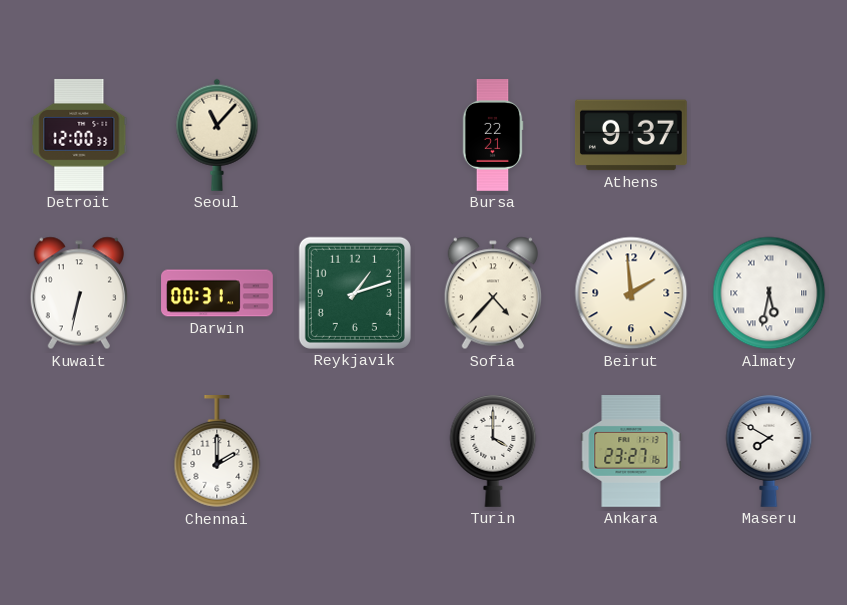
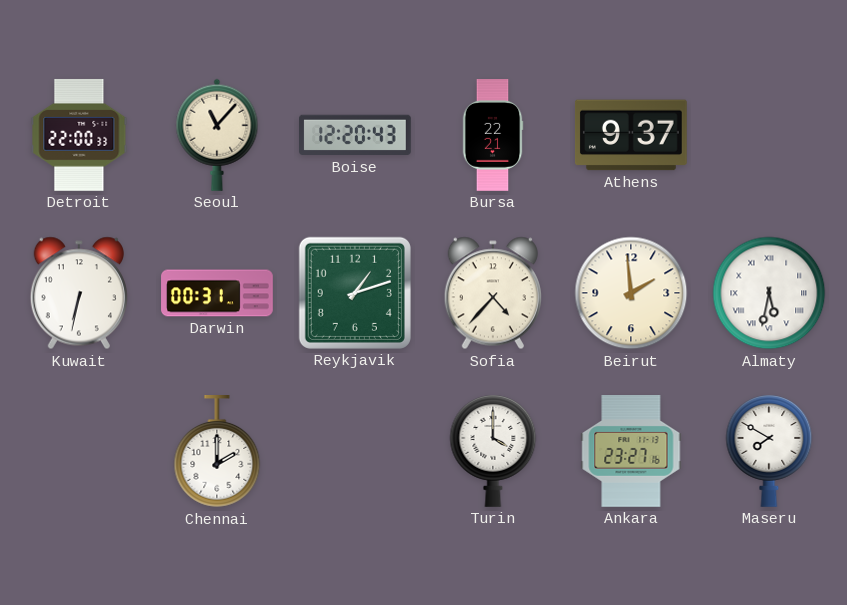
Detroit: 12:00 -> 22:00 (79, 135)
Boise: none -> 12:20 (356, 135)
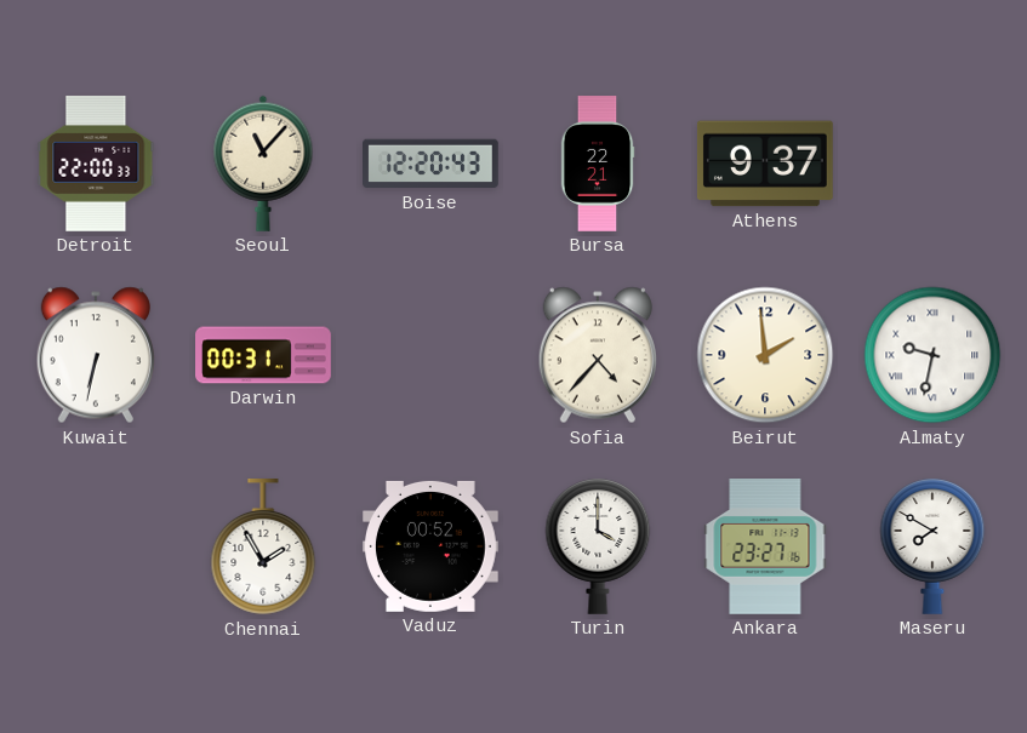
Reykjavik: 1:12 -> none (355, 293)
Almaty: 5:32 -> 9:32 (932, 355)
Chennai: 2:00 -> 1:55 (263, 548)
Vaduz: none -> 00:52 (432, 546)
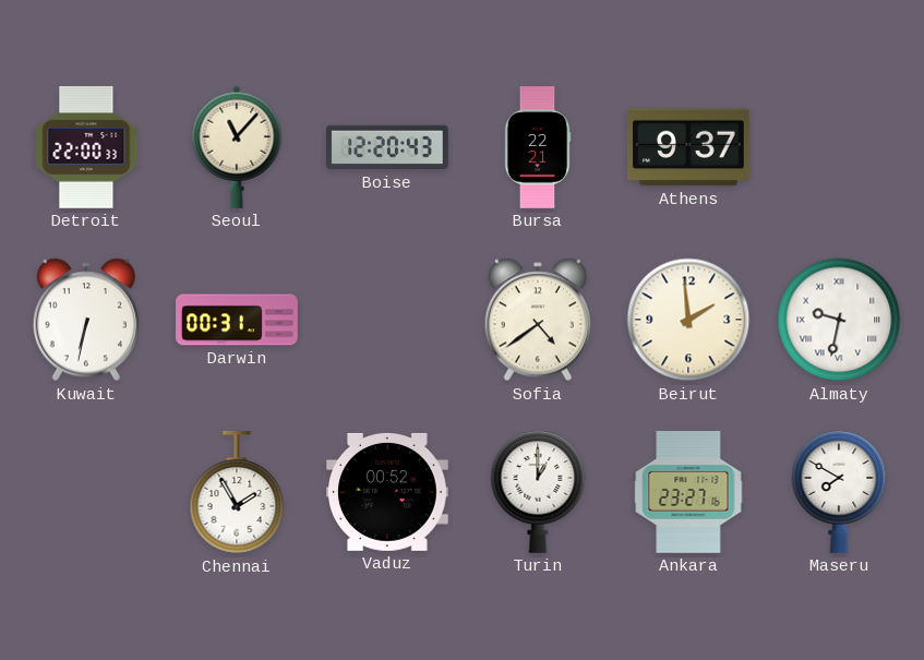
Sofia: 4:37 -> 4:39 (538, 320)
Turin: 4:00 -> 1:00 (538, 492)
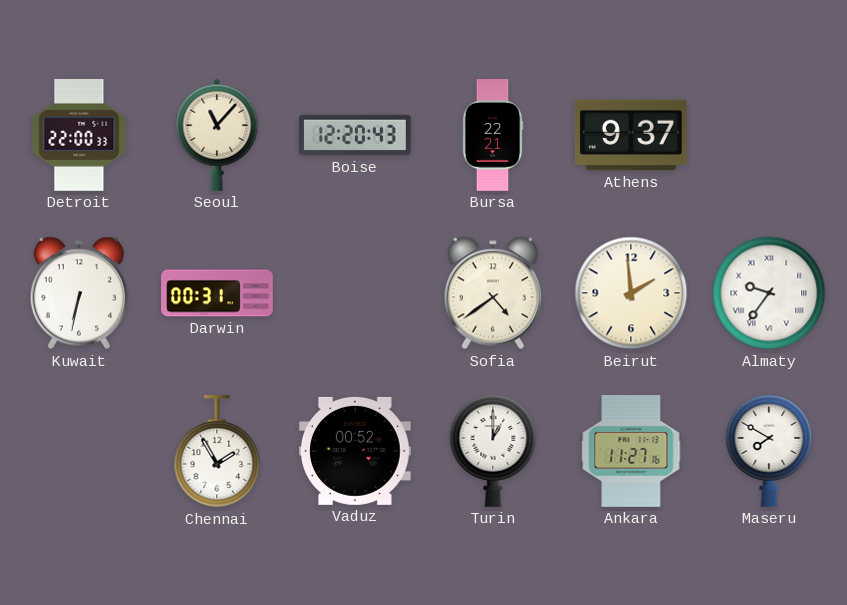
Almaty: 9:32 -> 9:36 (769, 293)
Ankara: 23:27 -> 11:27 (631, 452)
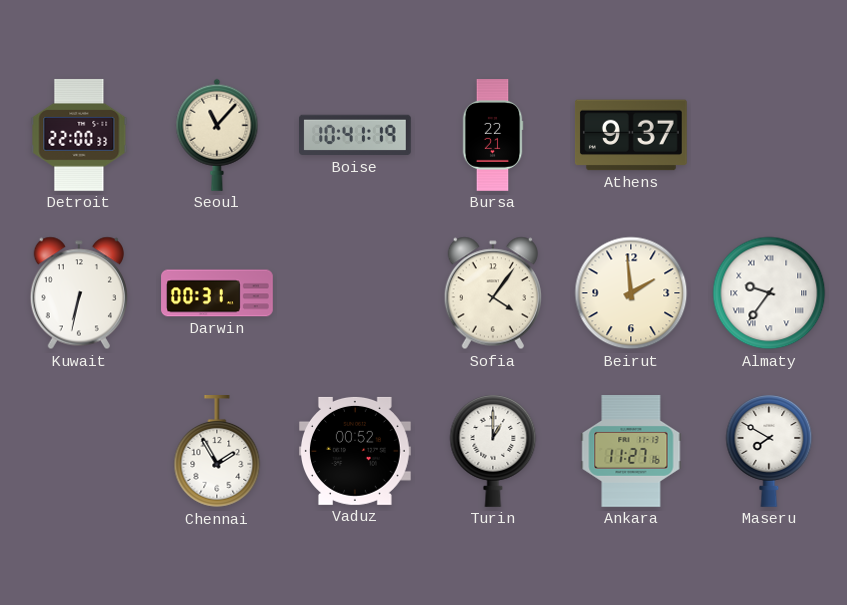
Boise: 12:20 -> 10:41 (356, 135)
Sofia: 4:39 -> 4:06 (493, 293)
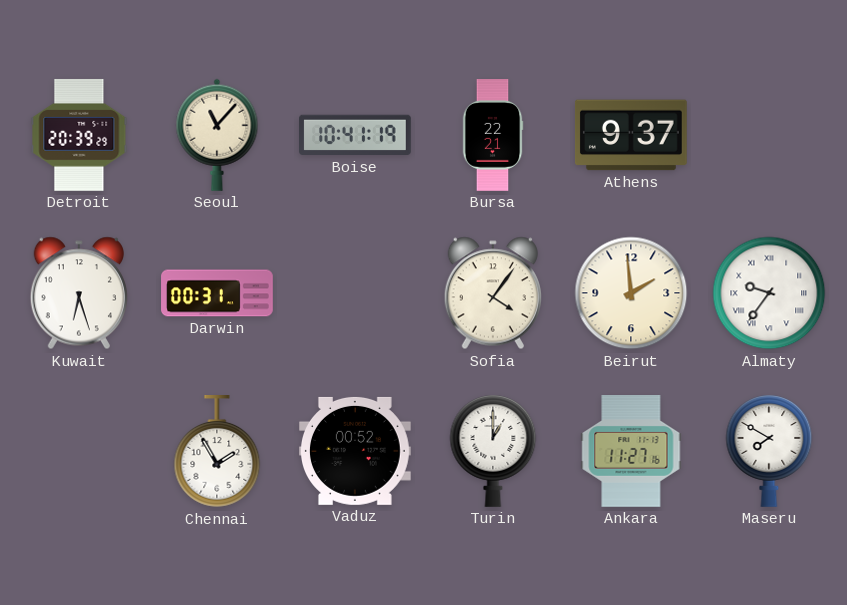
Detroit: 22:00 -> 20:39 (79, 135)
Kuwait: 6:32 -> 6:27 (79, 293)
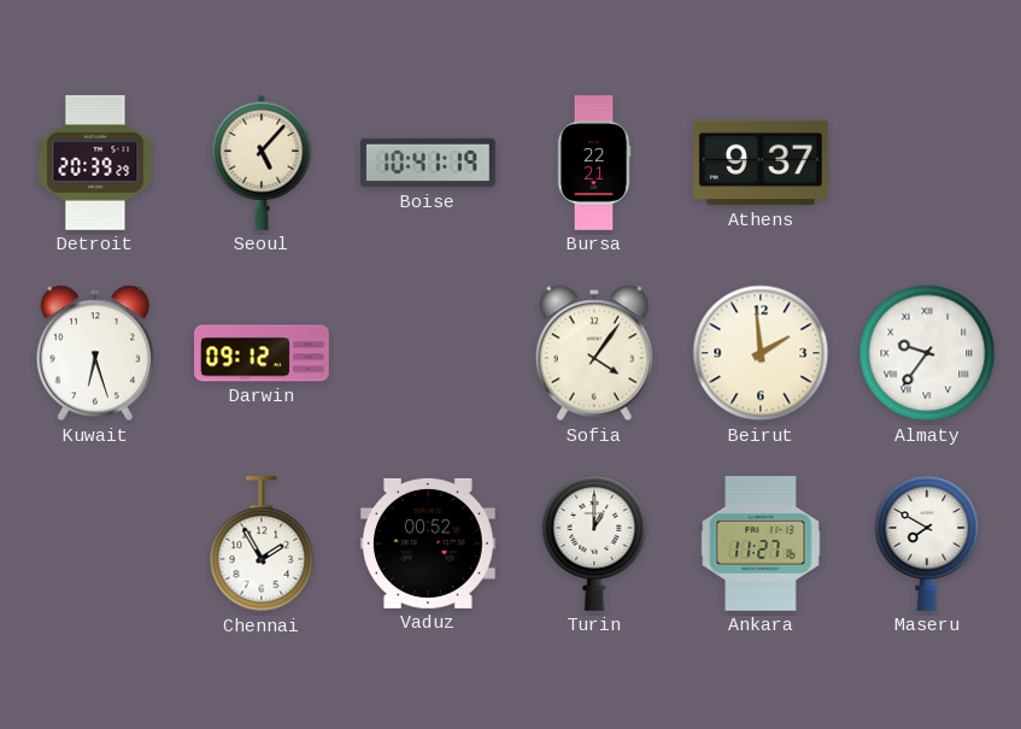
Seoul: 11:07 -> 5:07 (262, 163)
Darwin: 00:31 -> 09:12 (262, 353)
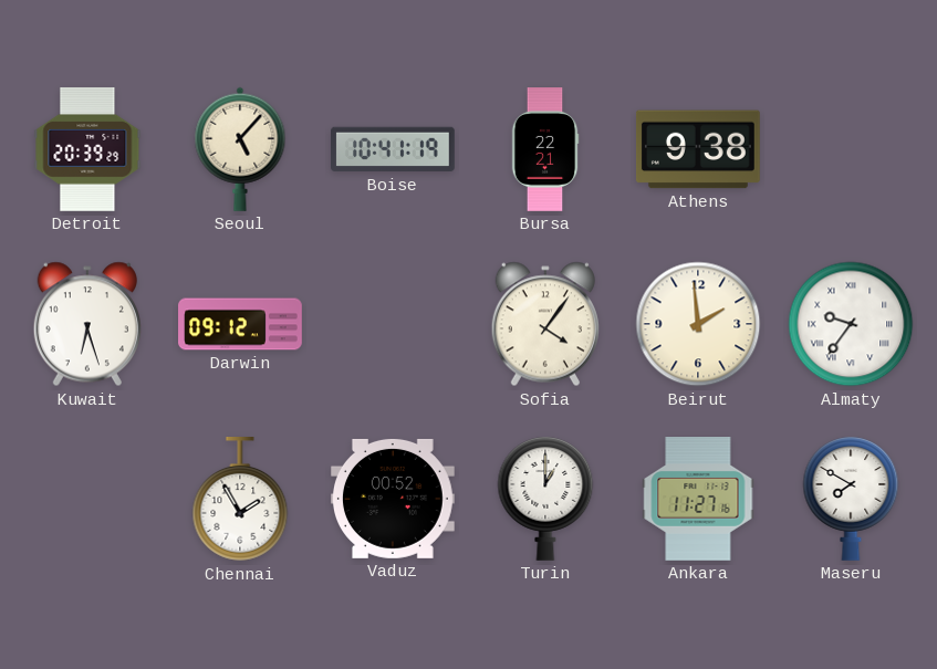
Athens: 9:37 -> 9:38 (698, 149)
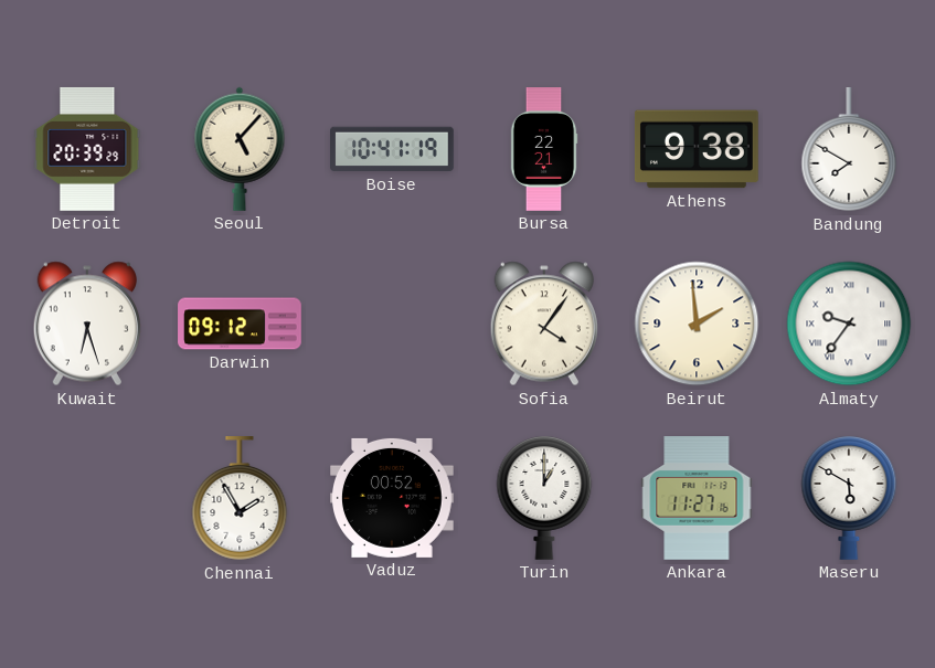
Bandung: none -> 7:50 (849, 150)
Maseru: 7:50 -> 5:50 (849, 498)
